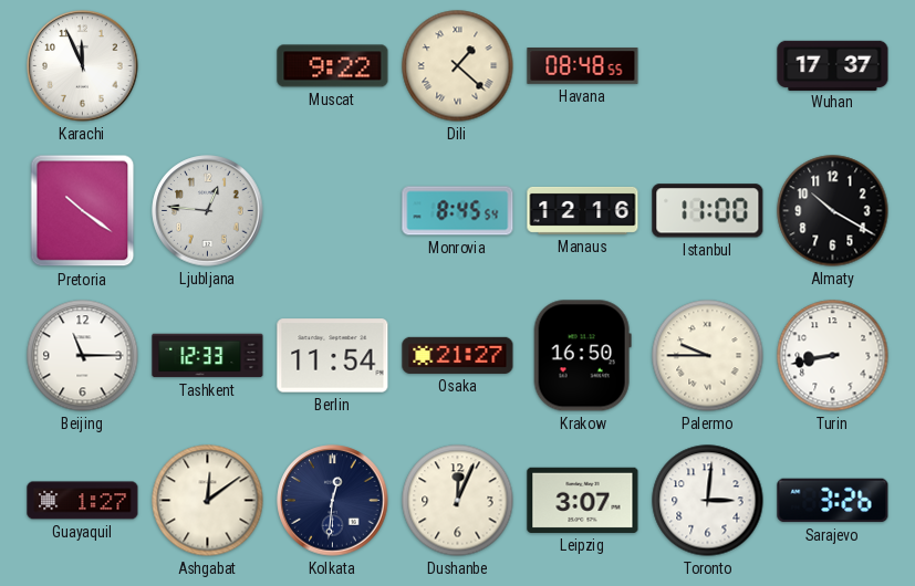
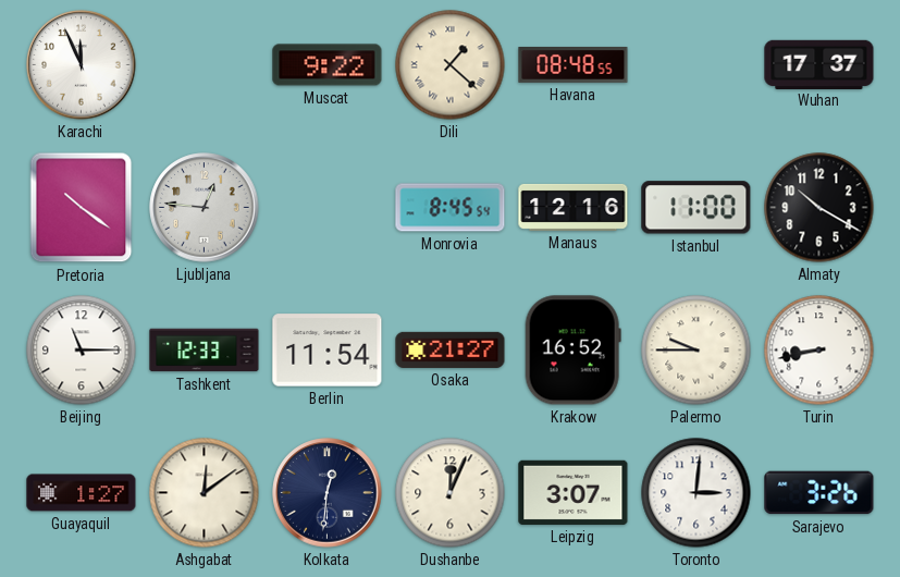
Krakow: 16:50 -> 16:52 (572, 351)
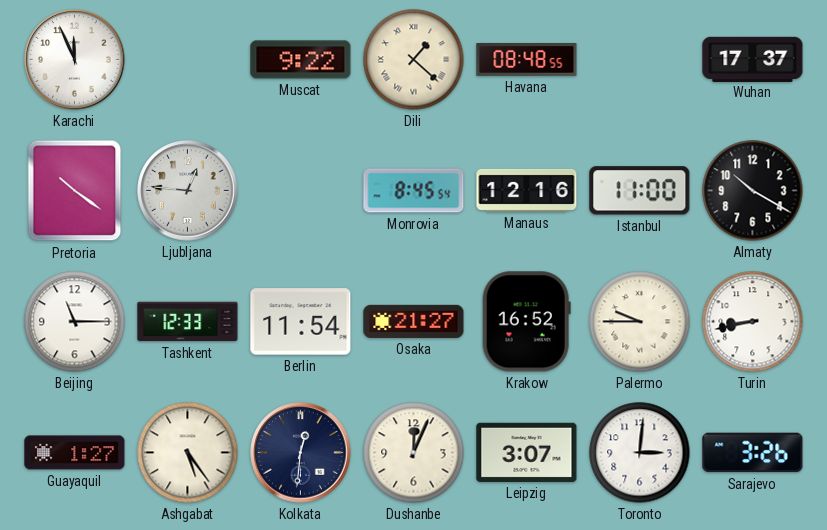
Ashgabat: 12:09 -> 5:24 (188, 453)
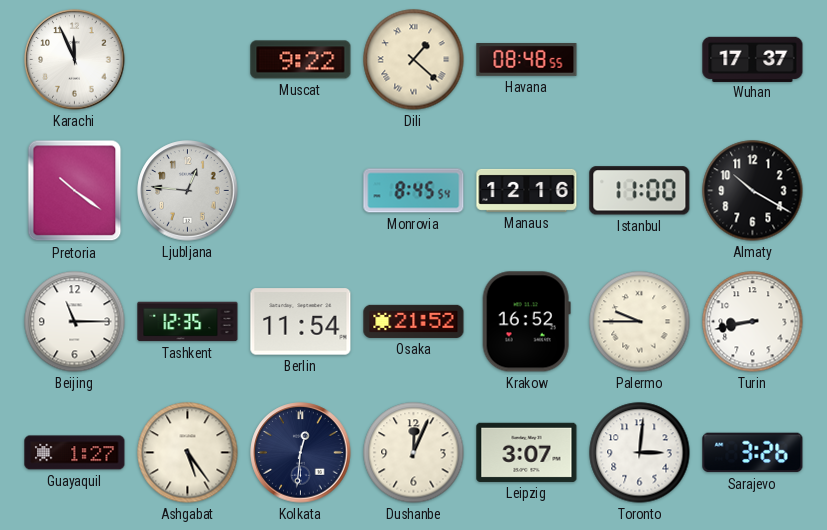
Tashkent: 12:33 -> 12:35 (188, 322)
Osaka: 21:27 -> 21:52 (414, 321)
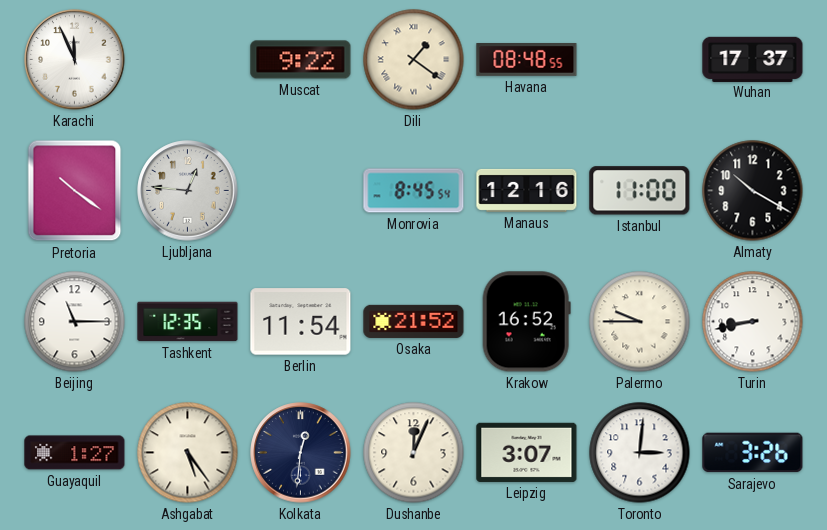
Dili: 1:22 -> 1:21 (414, 60)
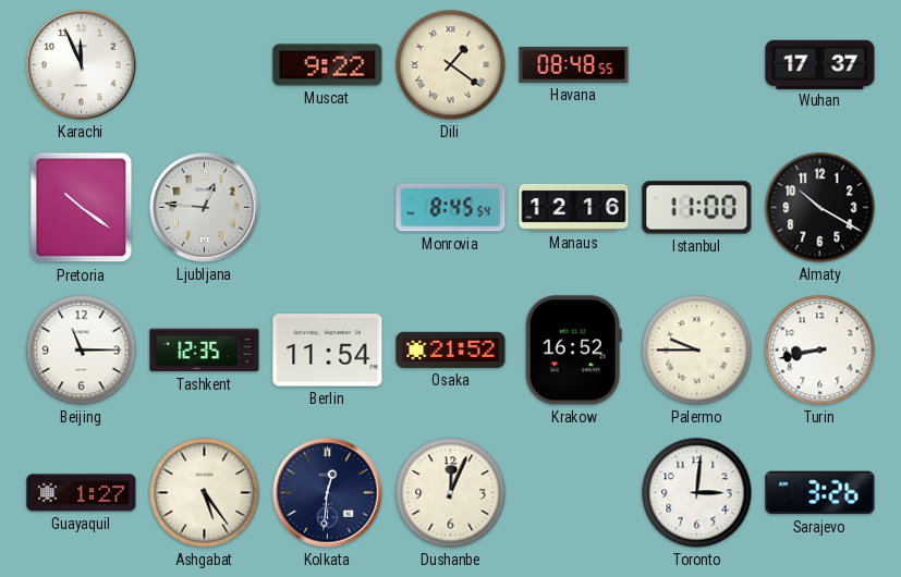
Leipzig: 3:07 -> none (527, 452)
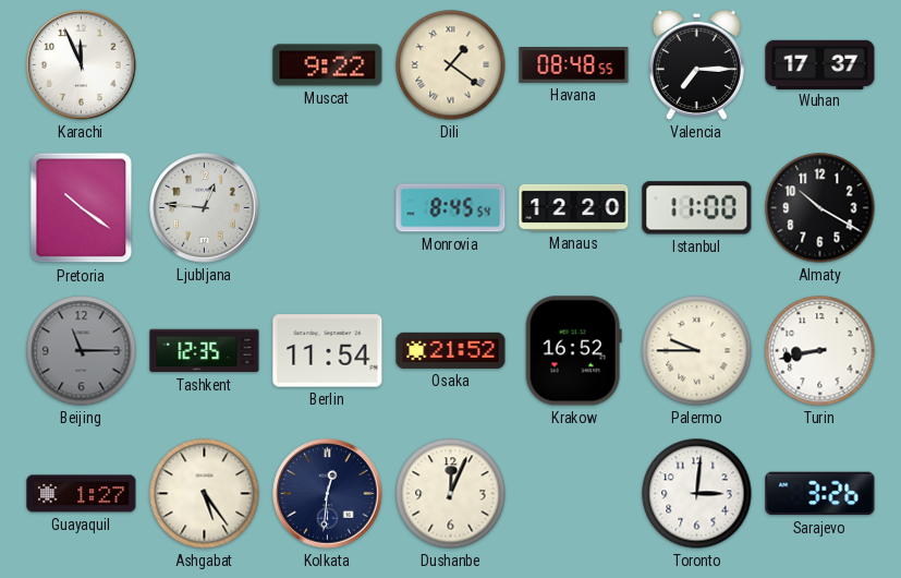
Valencia: none -> 7:15 (696, 64)
Manaus: 12:16 -> 12:20 (574, 207)
Beijing dial: white -> grey (82, 351)
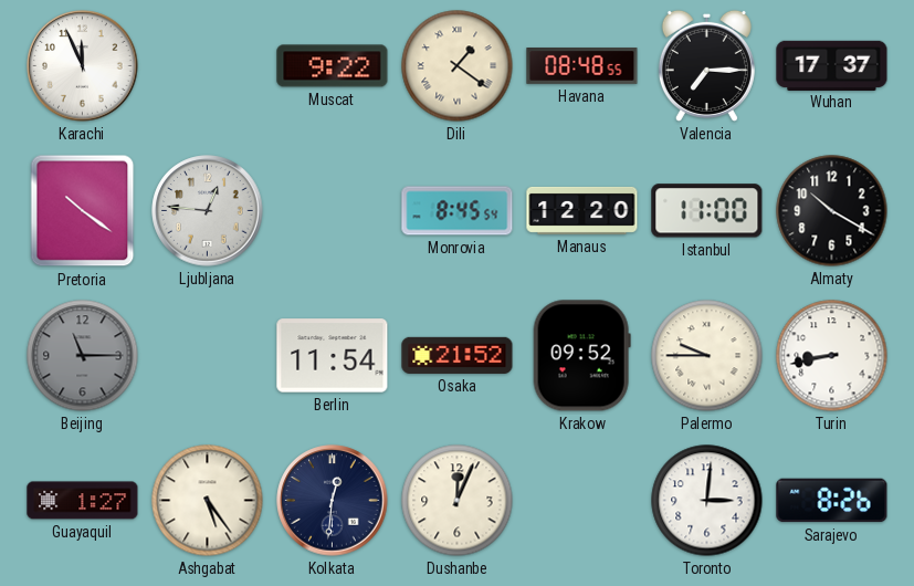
Tashkent: 12:35 -> none (205, 351)
Krakow: 16:52 -> 09:52 (581, 356)
Sarajevo: 3:26 -> 8:26 (832, 501)
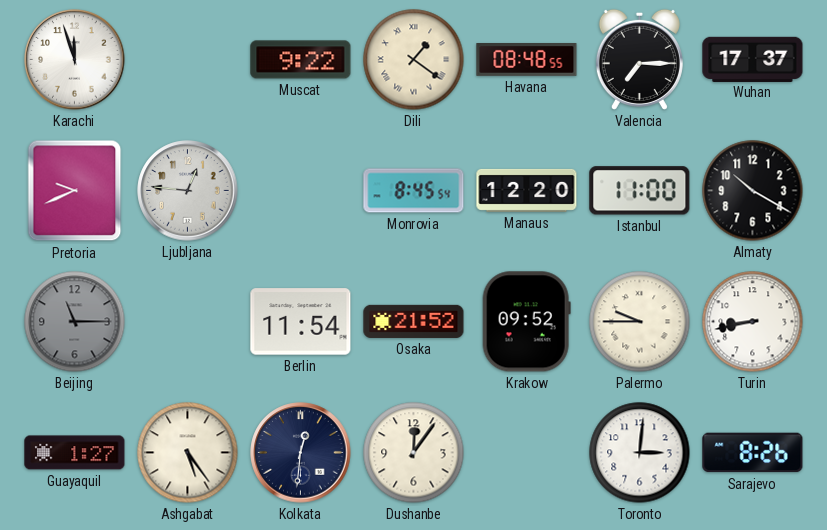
Karachi: 11:56 -> 11:57 (75, 60)
Pretoria: 10:21 -> 9:41 (75, 191)
Dushanbe: 12:04 -> 12:06 (414, 453)
